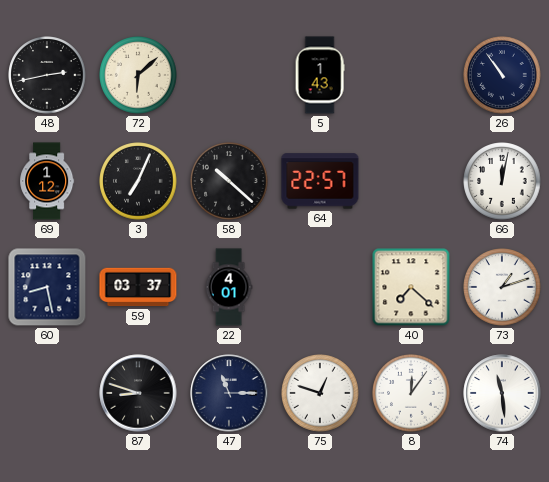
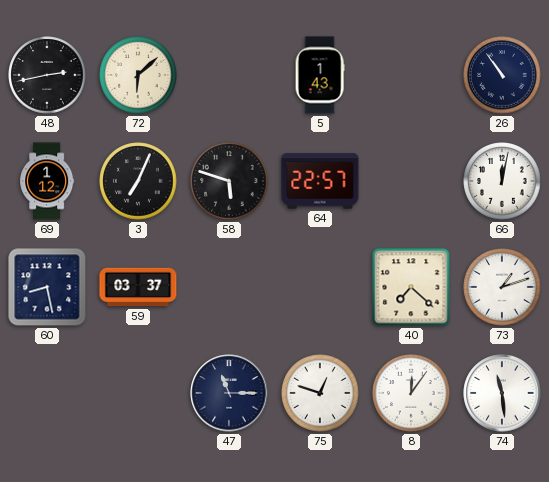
58: 10:22 -> 5:48 (229, 181)
22: 4:01 -> none (229, 287)
87: 8:48 -> none (138, 393)
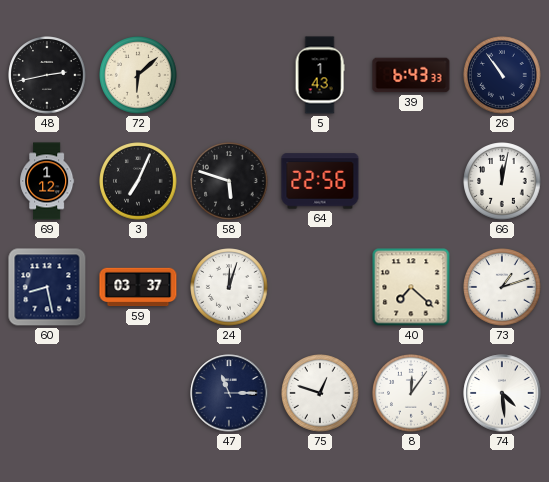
39: none -> 6:43 (411, 75)
64: 22:57 -> 22:56 (320, 181)
24: none -> 12:03 (229, 287)
74: 11:29 -> 4:29 (502, 393)
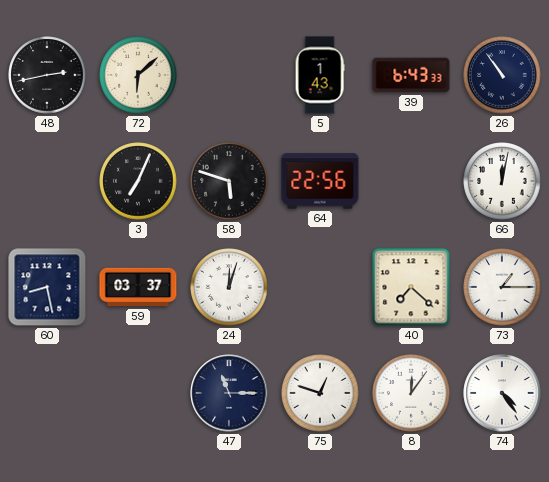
69: 1:12 -> none (47, 181)
73: 1:12 -> 1:15 (502, 287)
74: 4:29 -> 4:24 (502, 393)
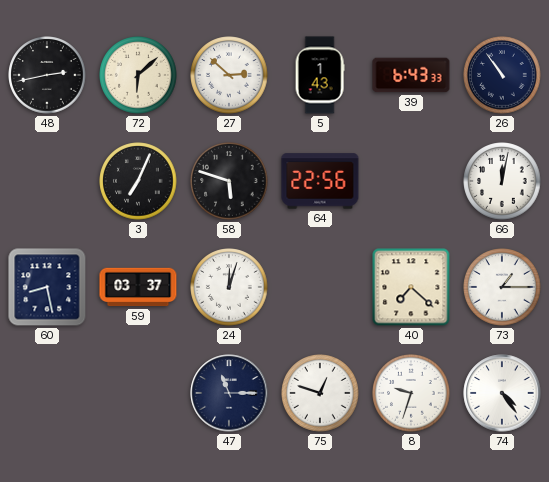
27: none -> 2:52 (229, 75)
8: 12:06 -> 9:33 (411, 393)
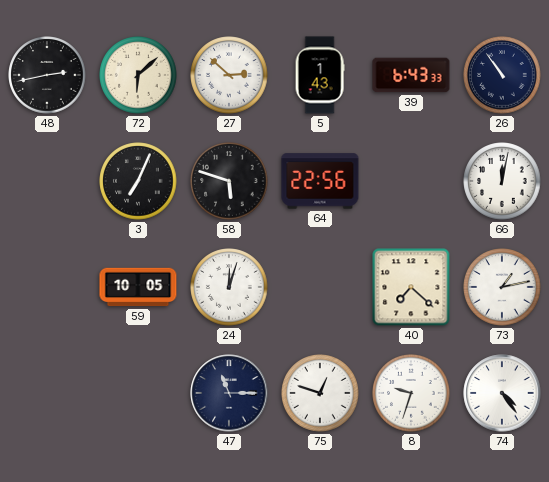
60: 8:28 -> none (47, 287)
59: 03:37 -> 10:05 (138, 287)
73: 1:15 -> 1:13 (502, 287)
